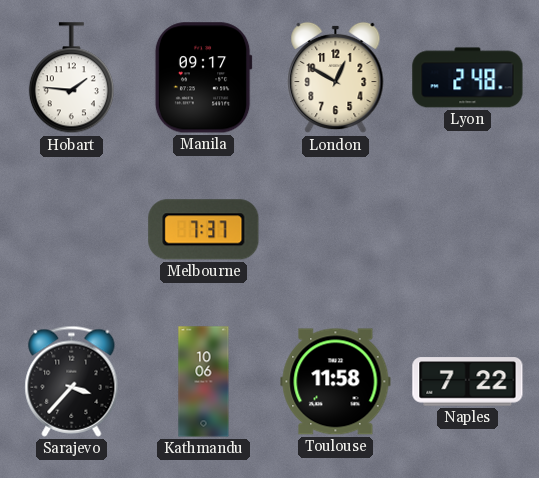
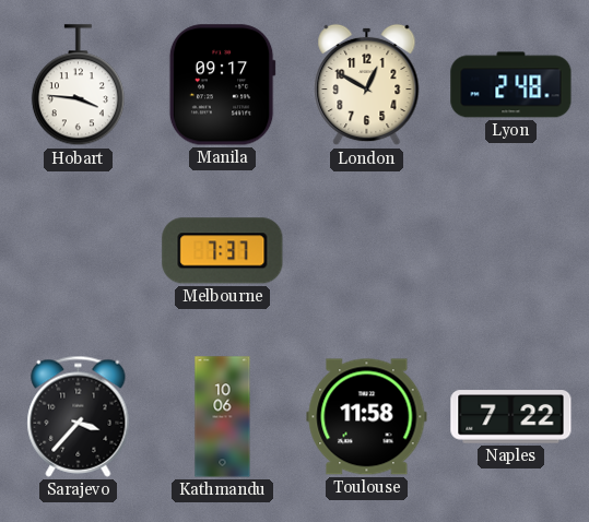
Hobart: 1:46 -> 3:46 (78, 85)
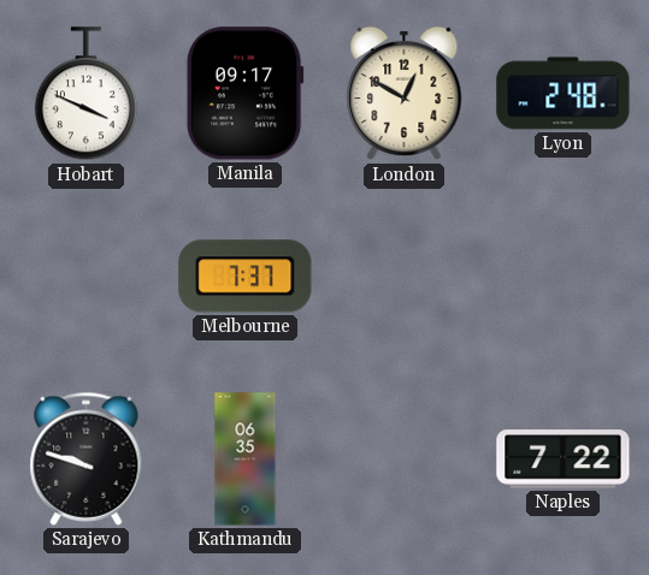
Hobart: 3:46 -> 3:49 (85, 94)
Sarajevo: 3:37 -> 9:48 (87, 458)
Kathmandu: 10:06 -> 06:35 (246, 460)
Toulouse: 11:58 -> none (367, 417)
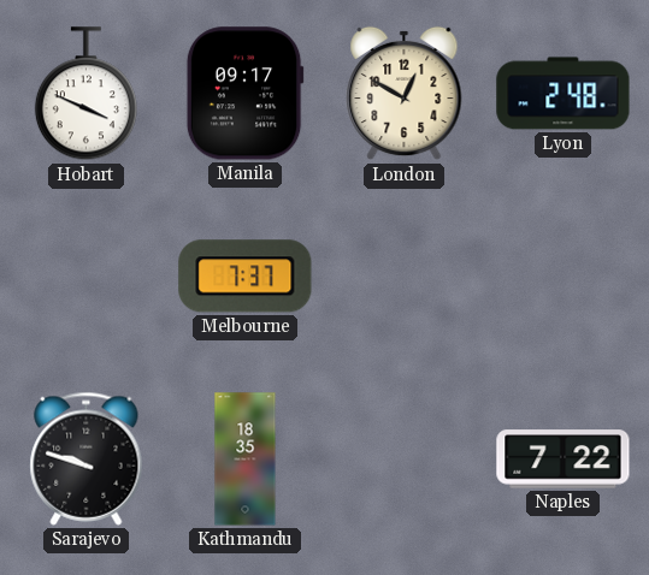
Kathmandu: 06:35 -> 18:35 (246, 460)
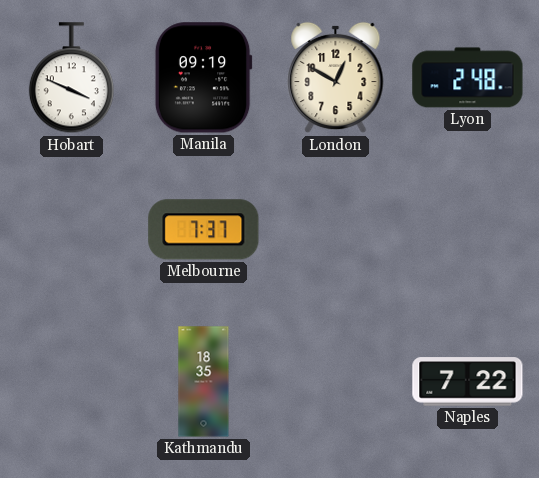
Manila: 09:17 -> 09:19 (203, 78)
Sarajevo: 9:48 -> none (87, 458)
